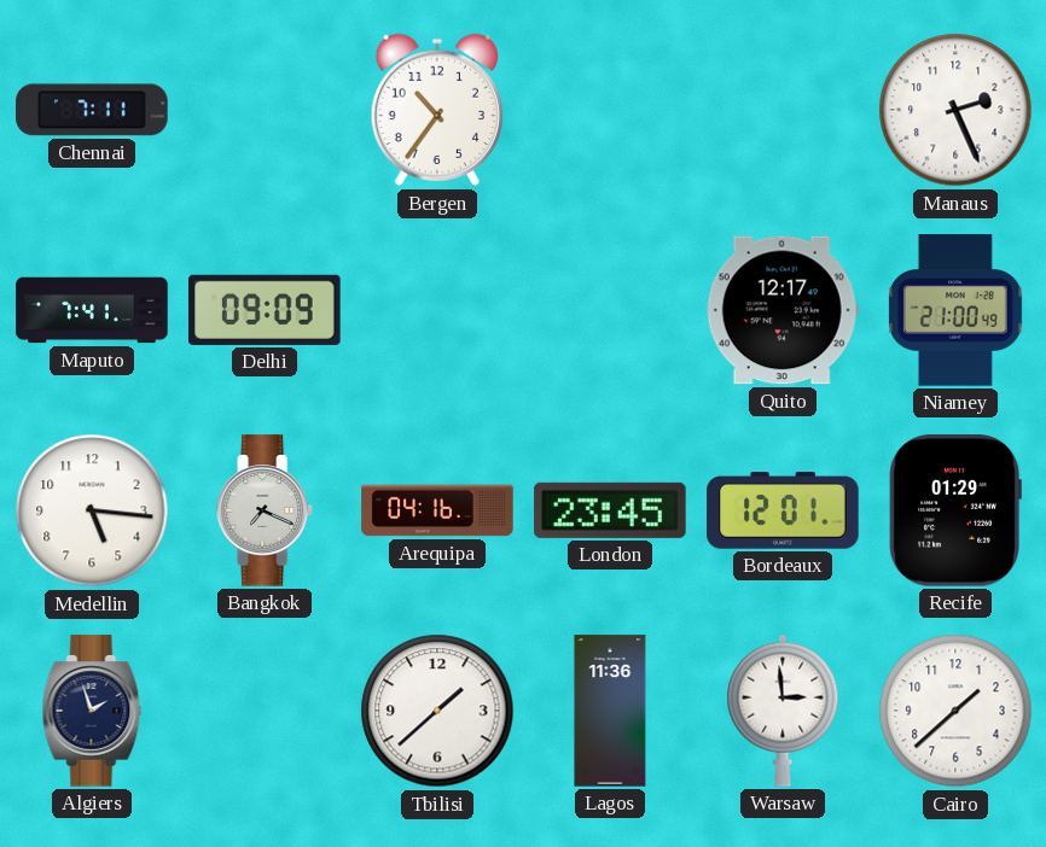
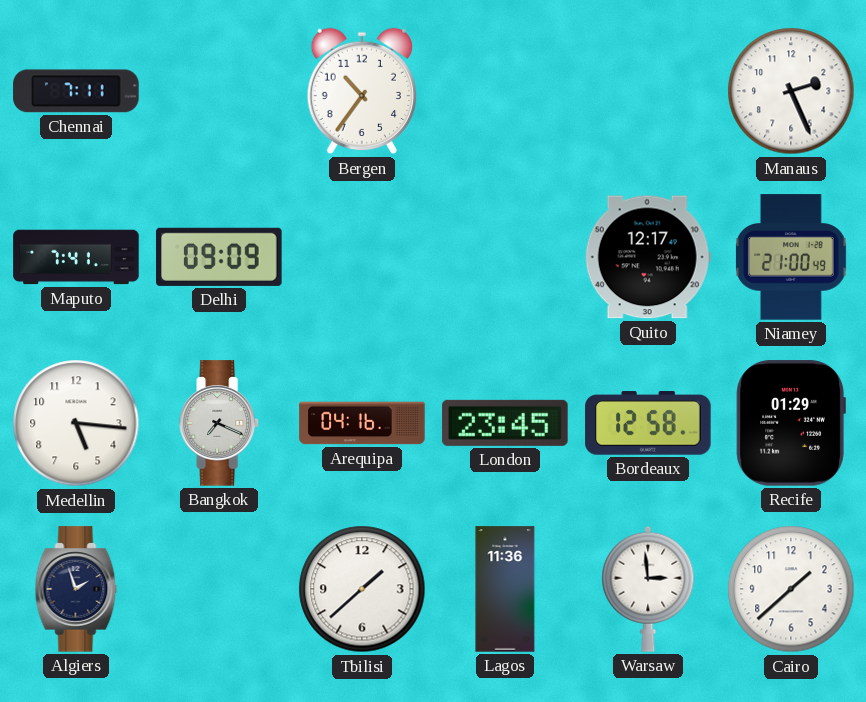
Bordeaux: 12:01 -> 12:58 (648, 423)
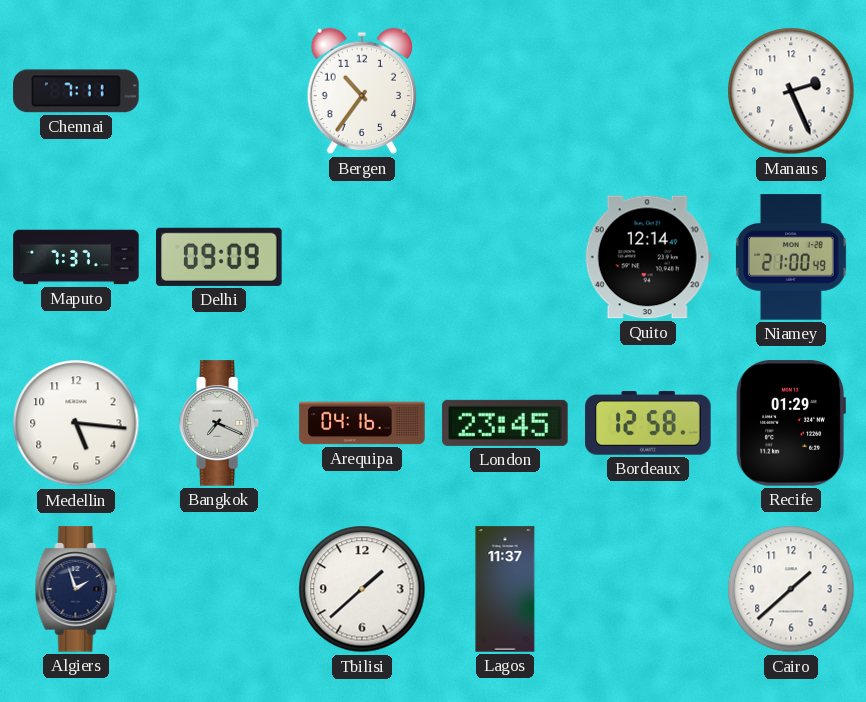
Maputo: 7:41 -> 7:37 (76, 257)
Quito: 12:17 -> 12:14 (648, 257)
Lagos: 11:36 -> 11:37 (505, 589)
Warsaw: 2:59 -> none (648, 589)
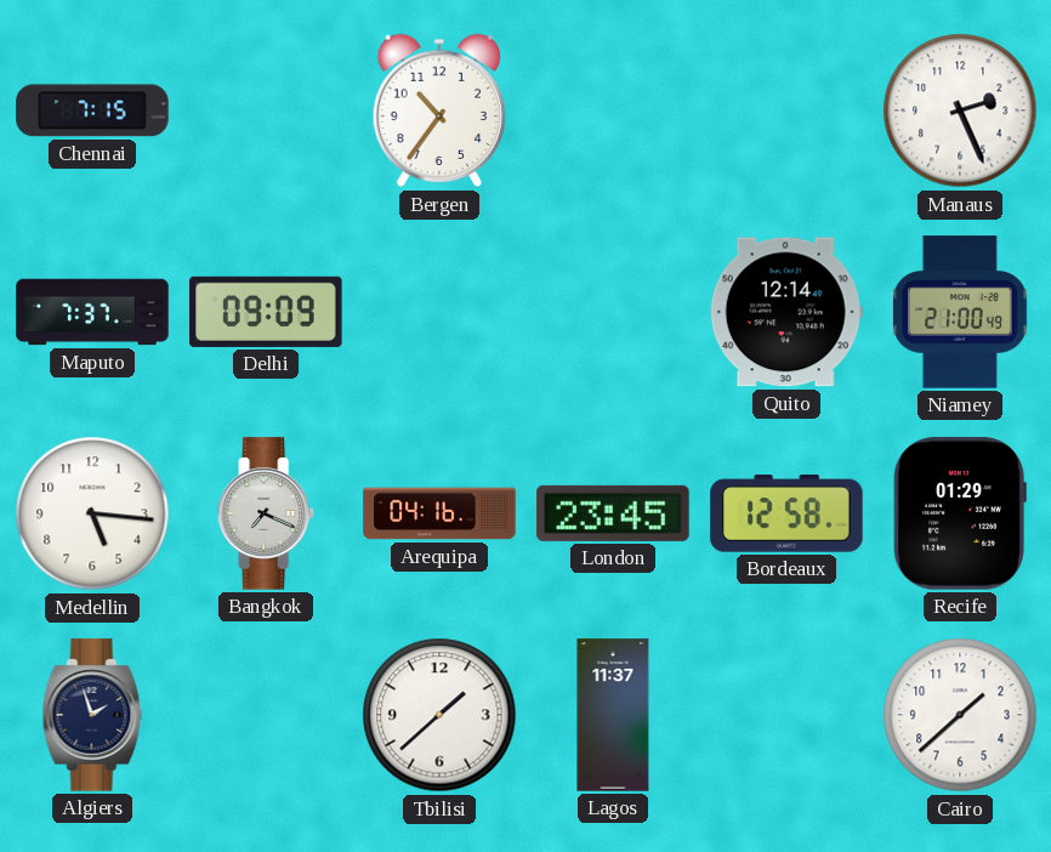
Chennai: 7:11 -> 7:15 (92, 110)
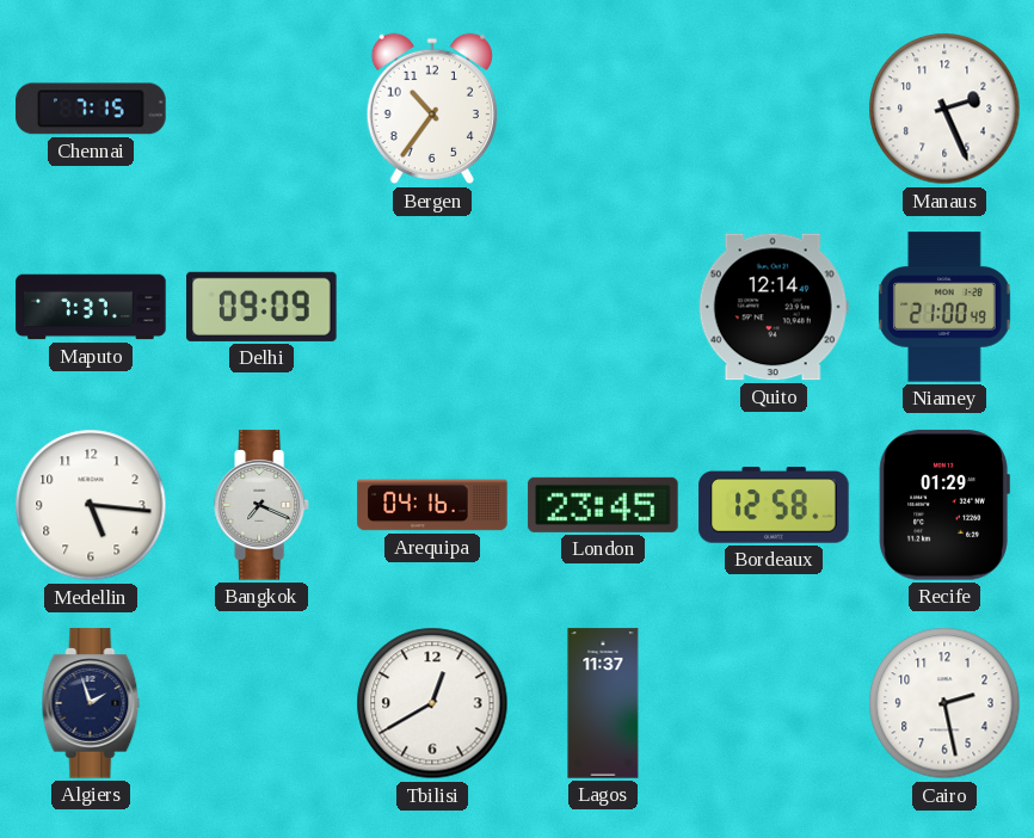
Tbilisi: 1:38 -> 12:40 (432, 703)
Cairo: 1:38 -> 2:28 (944, 703)
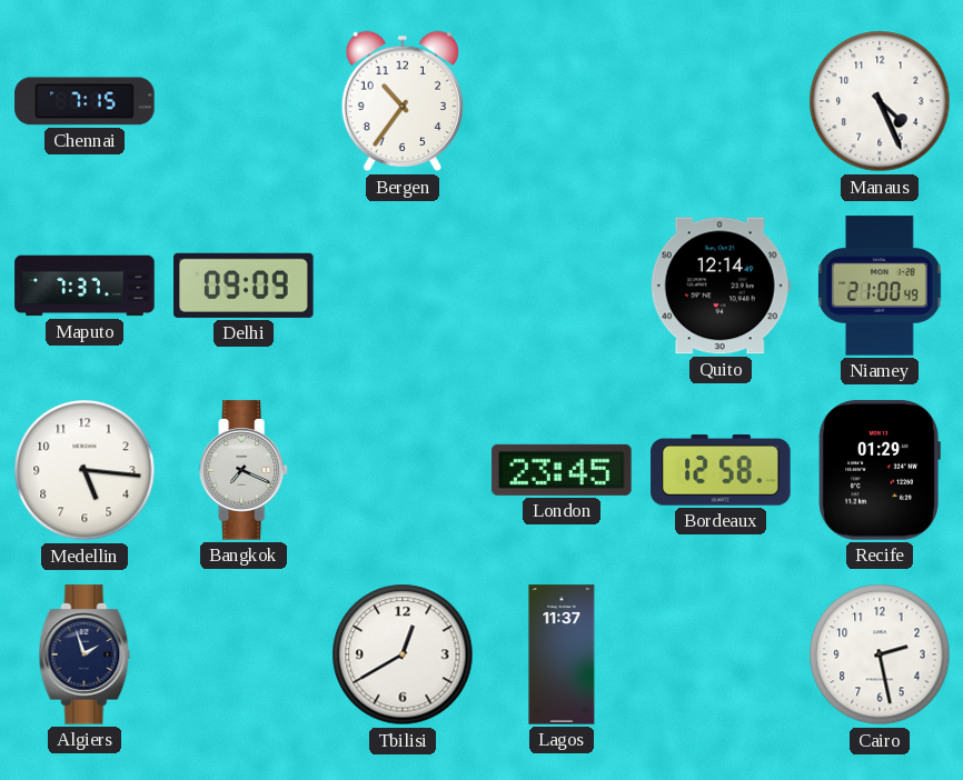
Manaus: 2:26 -> 4:26 (880, 101)
Arequipa: 04:16 -> none (432, 505)
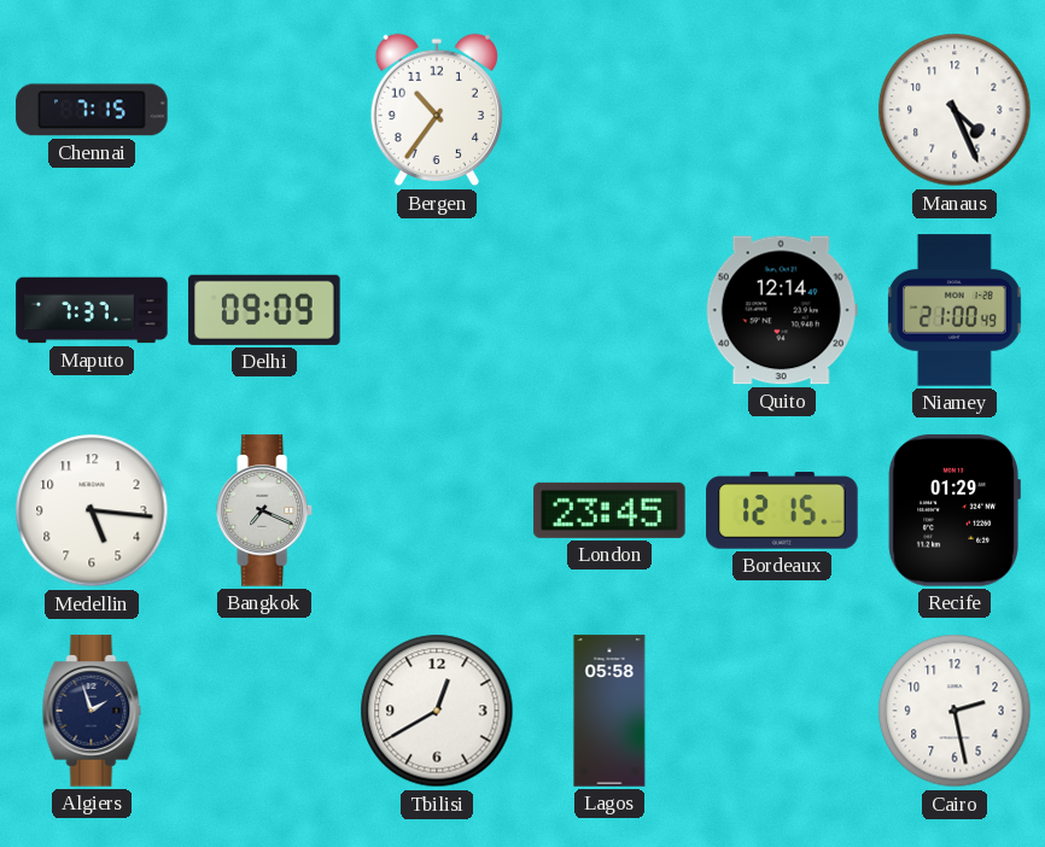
Bordeaux: 12:58 -> 12:15 (782, 510)
Lagos: 11:37 -> 05:58 (609, 711)
